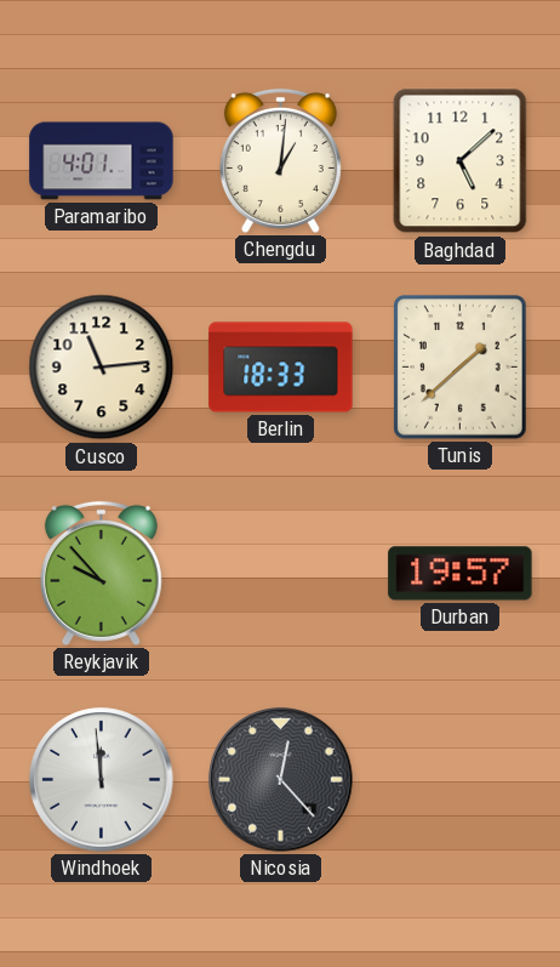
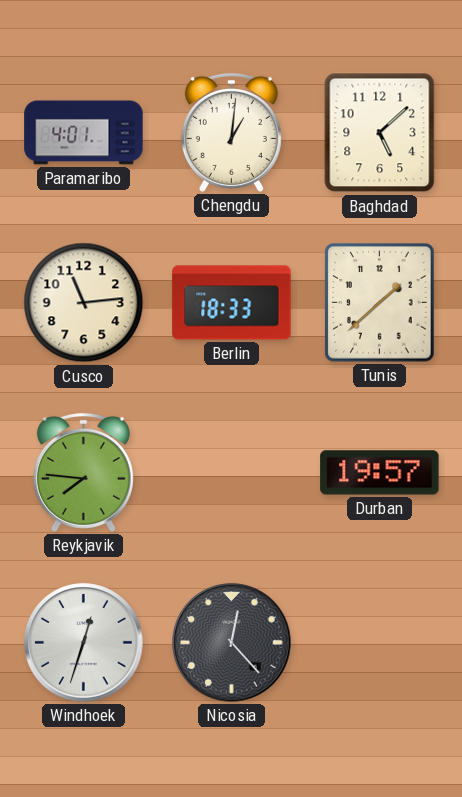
Reykjavik: 9:53 -> 7:46 (83, 472)
Windhoek: 11:59 -> 12:33 (84, 643)
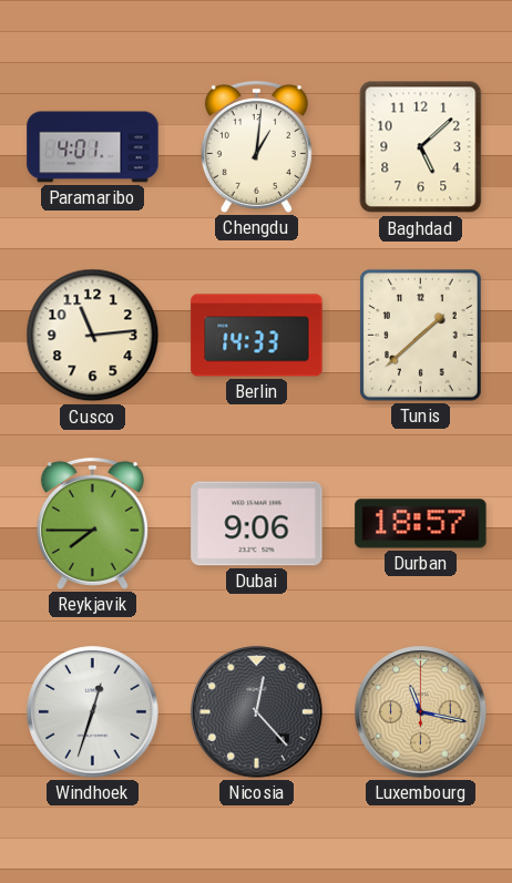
Berlin: 18:33 -> 14:33 (257, 336)
Reykjavik: 7:46 -> 7:45 (92, 523)
Dubai: none -> 9:06 (257, 524)
Durban: 19:57 -> 18:57 (421, 524)
Luxembourg: none -> 11:17 (421, 712)
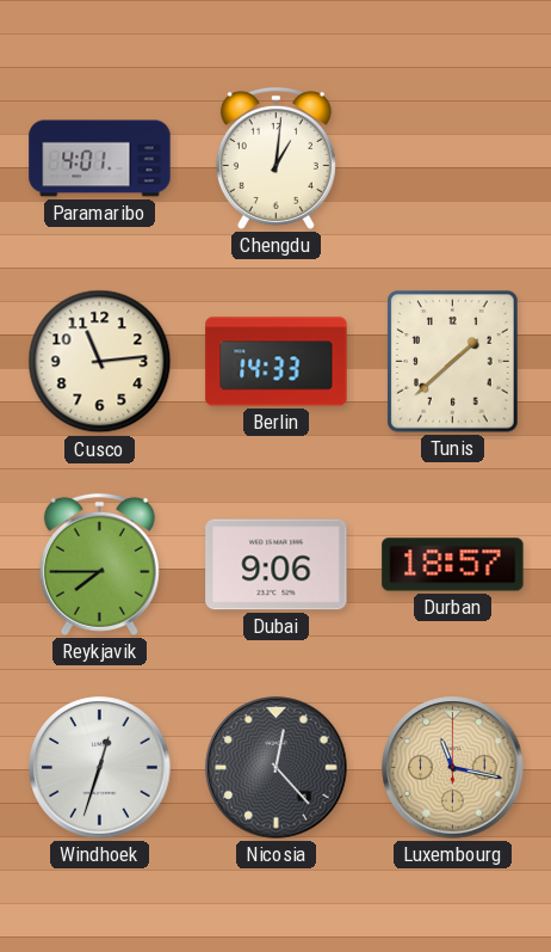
Baghdad: 5:08 -> none (421, 147)
